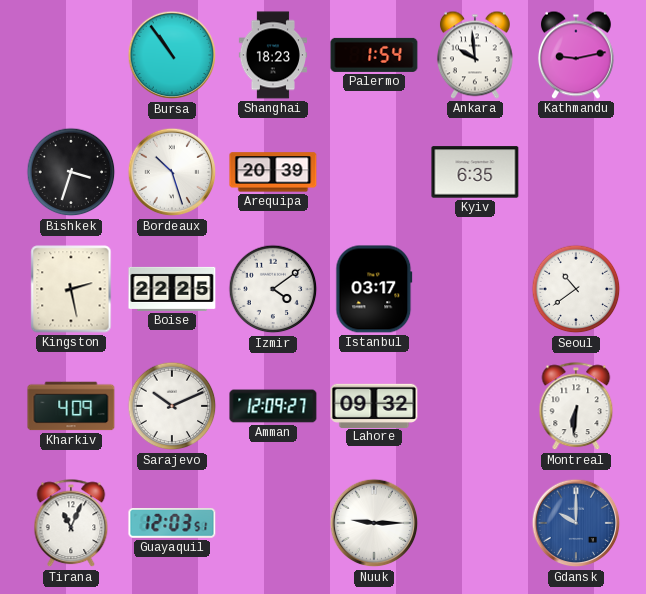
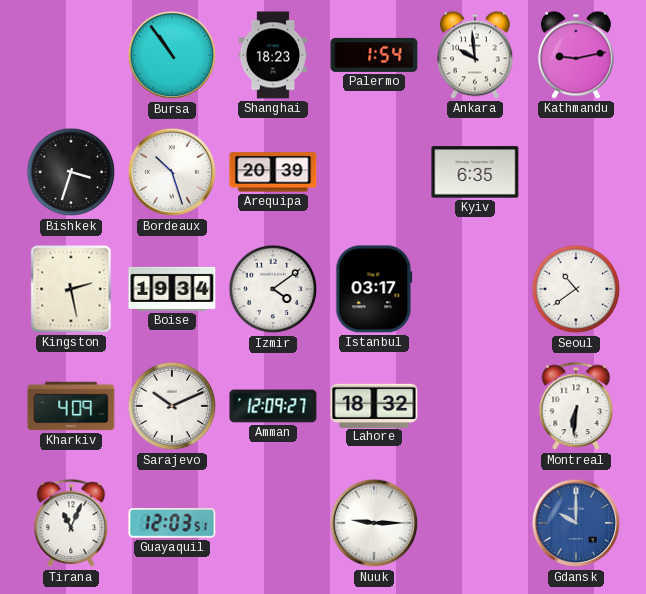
Boise: 22:25 -> 19:34 (172, 289)
Lahore: 09:32 -> 18:32 (374, 405)
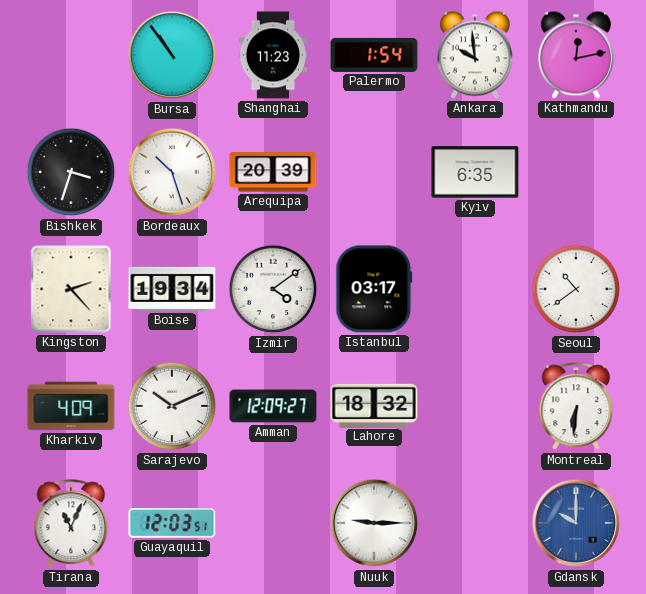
Shanghai: 18:23 -> 11:23 (272, 55)
Kathmandu: 9:13 -> 12:13 (576, 55)
Kingston: 2:28 -> 2:23 (71, 289)
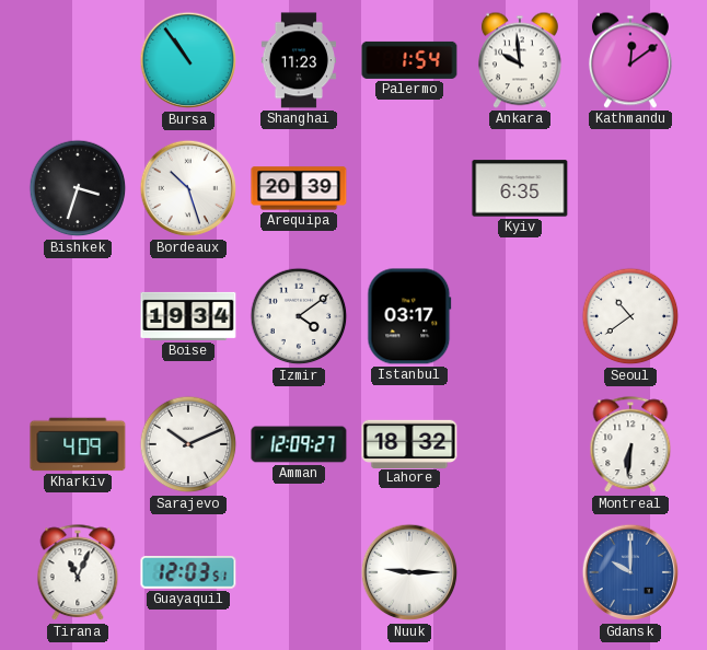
Kathmandu: 12:13 -> 12:09 (630, 60)
Kingston: 2:23 -> none (71, 289)
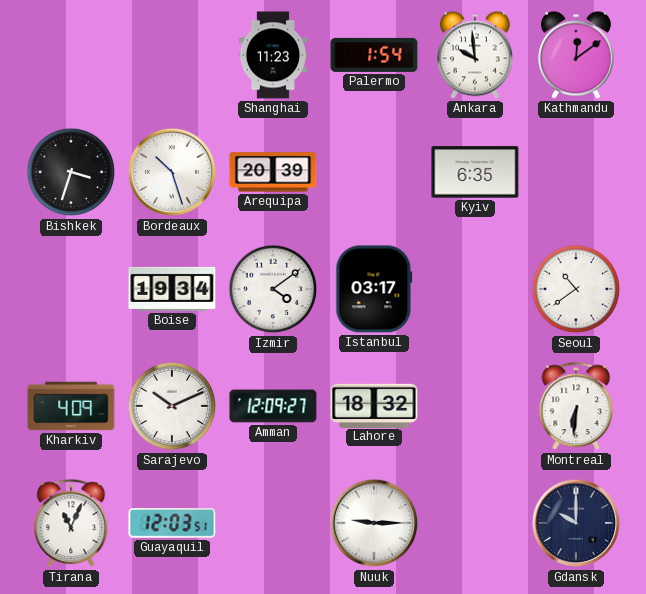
Bursa: 10:54 -> none (188, 60)
Gdansk dial: blue -> navy (576, 523)
